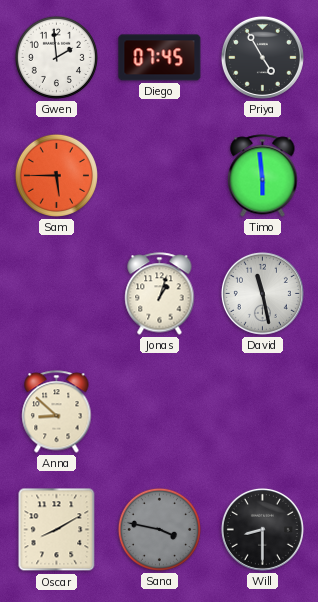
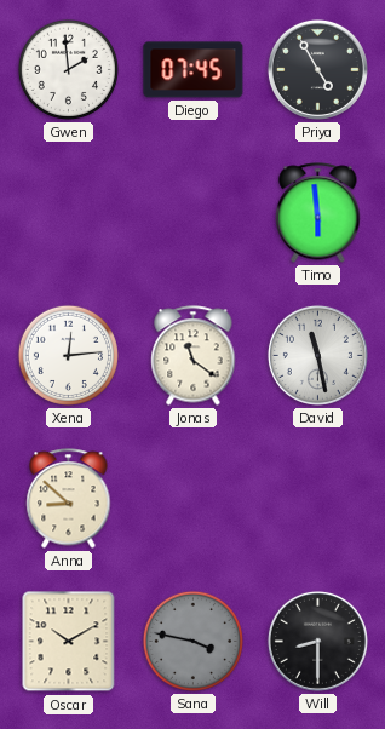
Sam: 5:45 -> none (56, 175)
Xena: none -> 12:14 (68, 355)
Jonas: 1:03 -> 11:21 (194, 356)
Oscar: 8:10 -> 10:10 (69, 642)
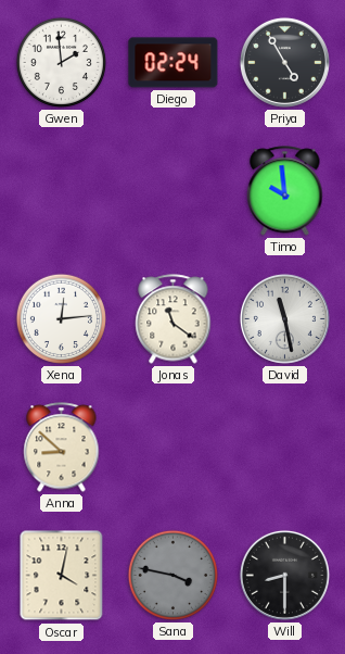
Diego: 07:45 -> 02:24 (174, 63)
Timo: 5:59 -> 9:59 (285, 191)
Oscar: 10:10 -> 4:02 (62, 576)
